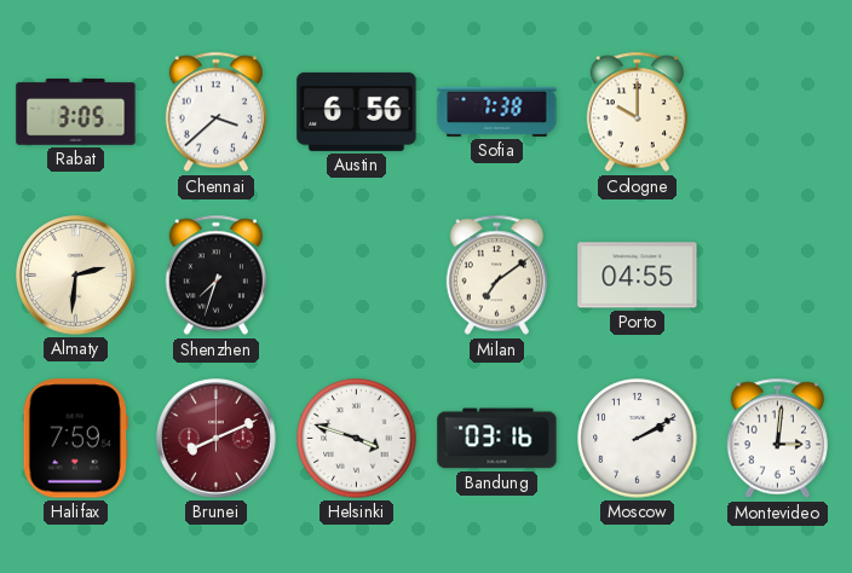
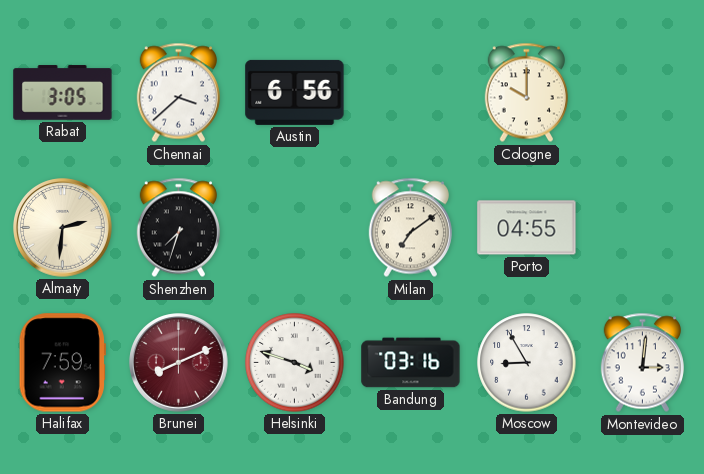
Sofia: 7:38 -> none (497, 111)
Moscow: 2:10 -> 8:55 (527, 363)
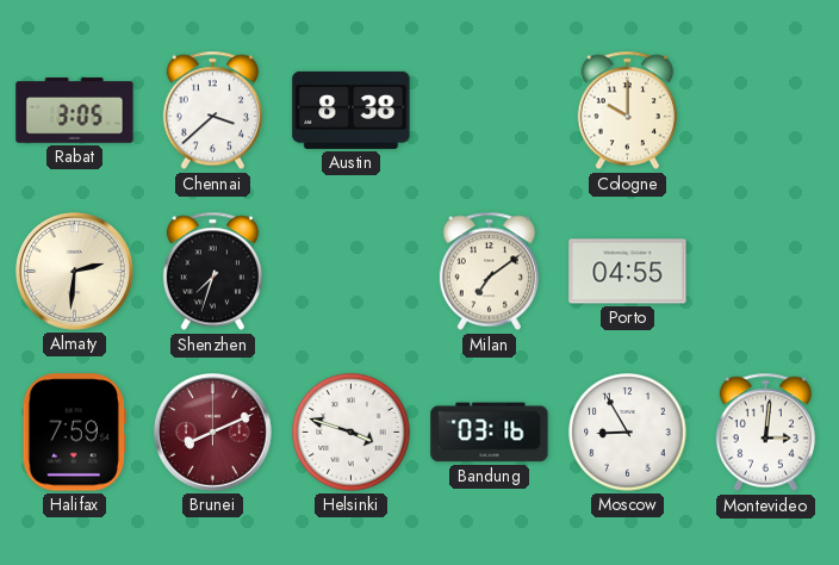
Austin: 6:56 -> 8:38 (352, 110)
